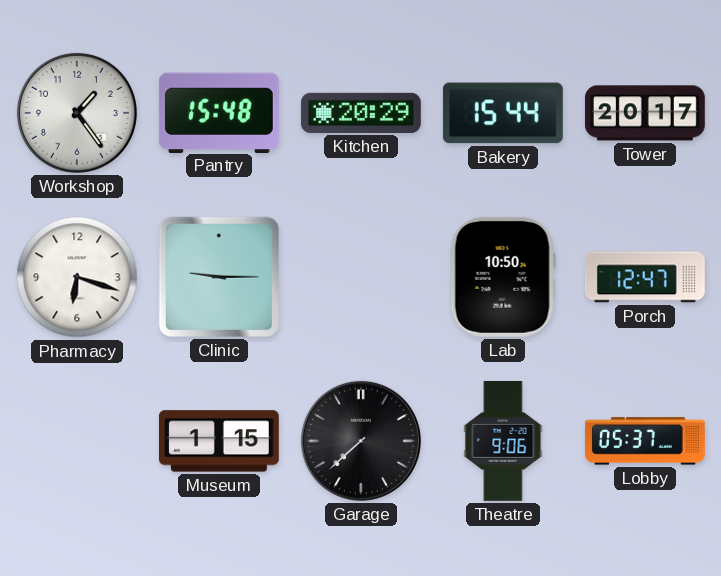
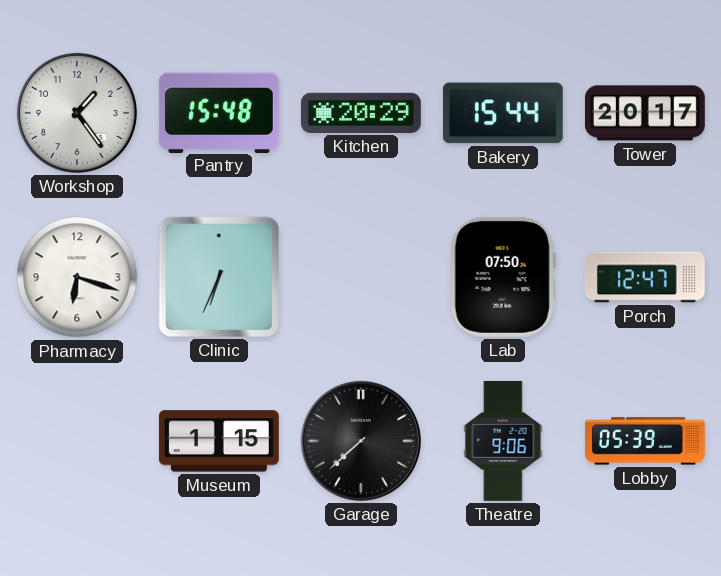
Clinic: 9:15 -> 6:34 (219, 277)
Lab: 10:50 -> 07:50 (503, 277)
Lobby: 05:37 -> 05:39 (645, 441)
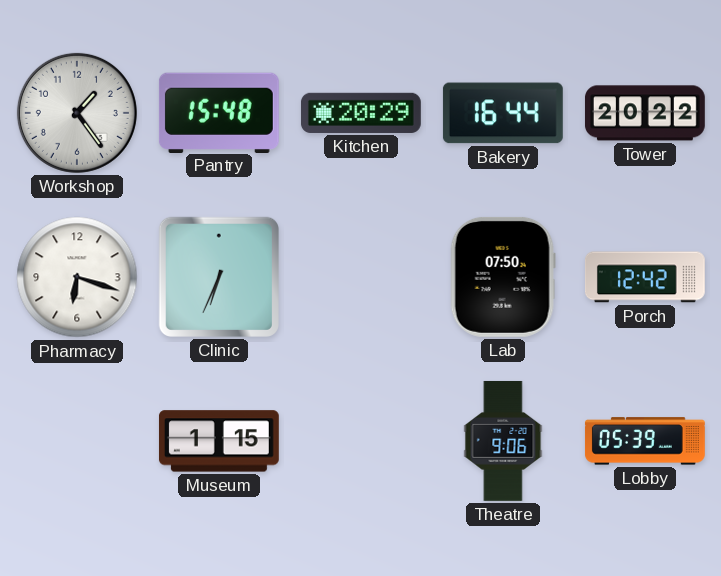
Bakery: 15:44 -> 16:44 (503, 113)
Tower: 20:17 -> 20:22 (645, 113)
Porch: 12:47 -> 12:42 (645, 277)
Garage: 7:38 -> none (361, 441)
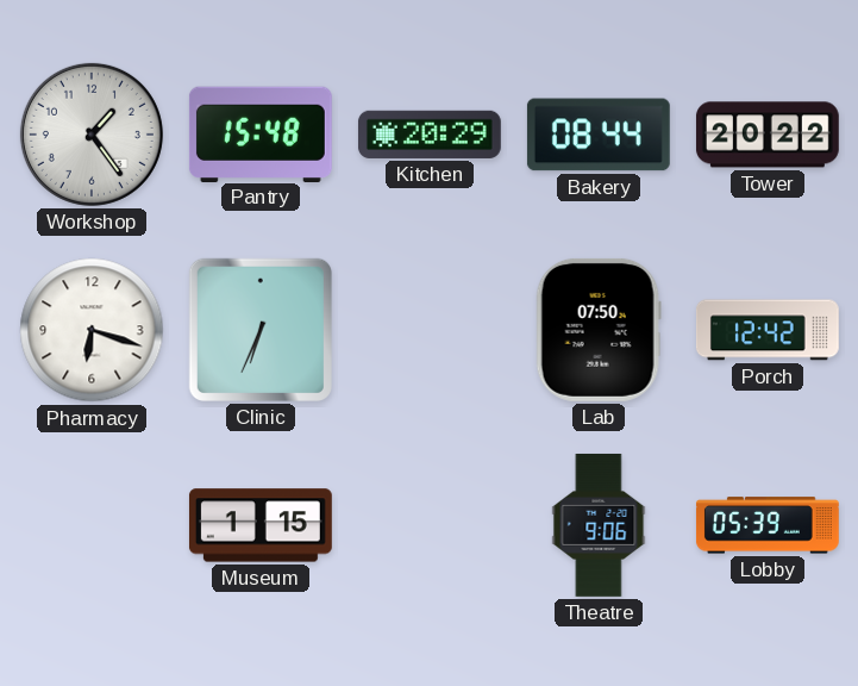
Bakery: 16:44 -> 08:44 (599, 135)
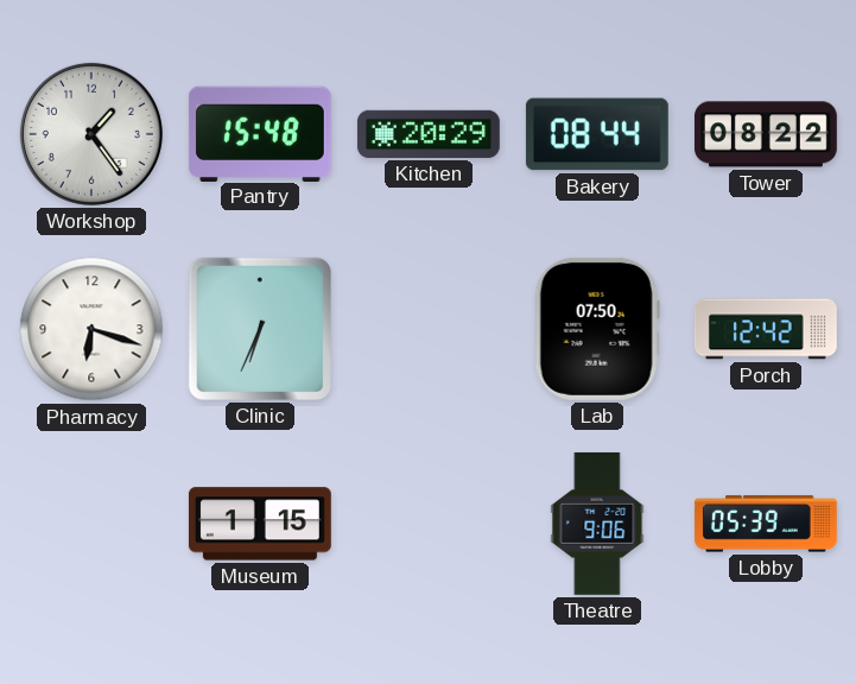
Tower: 20:22 -> 08:22 (766, 134)
